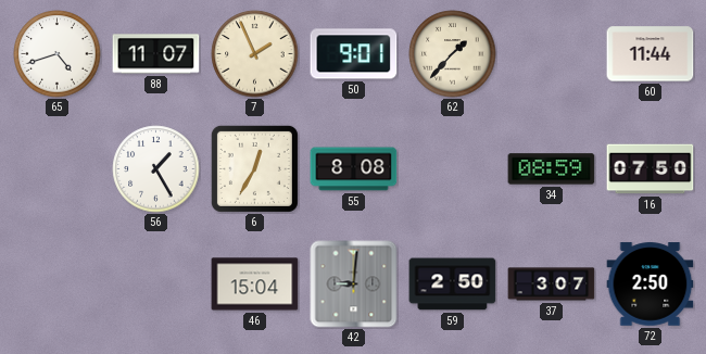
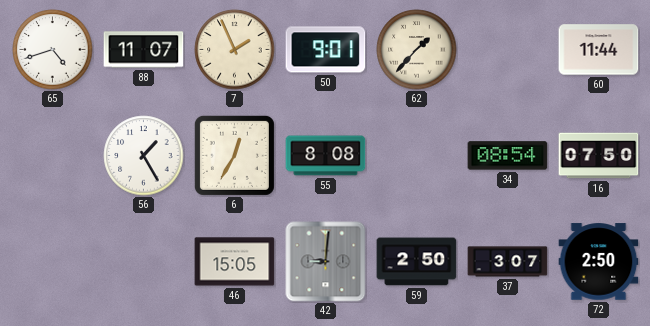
34: 08:59 -> 08:54 (508, 156)
46: 15:04 -> 15:05 (235, 262)
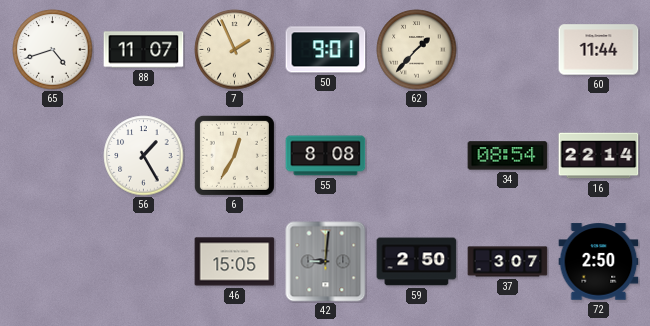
16: 07:50 -> 22:14 (599, 156)
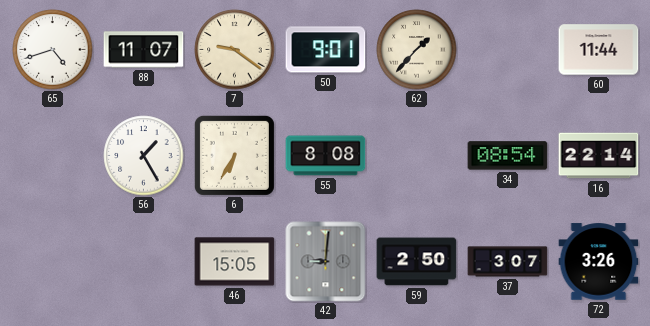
7: 1:56 -> 9:21 (235, 50)
6: 12:35 -> 6:35 (234, 155)
72: 2:50 -> 3:26 (599, 262)
